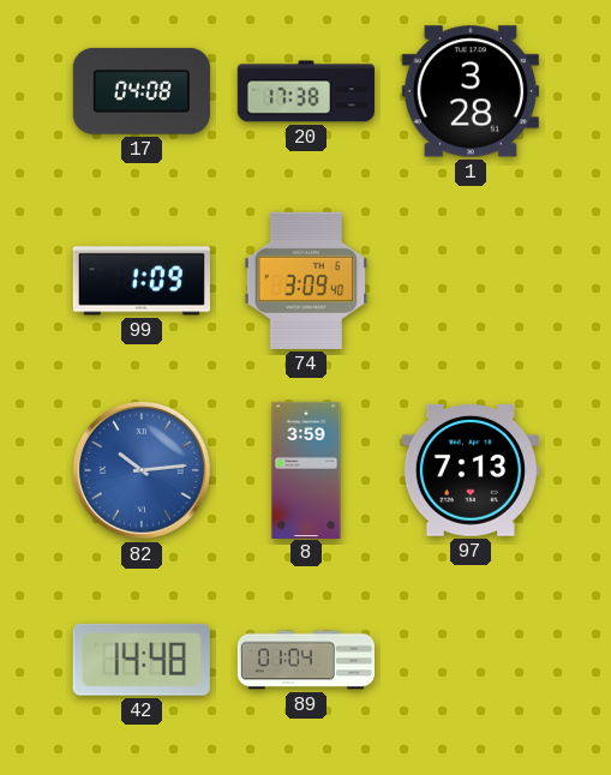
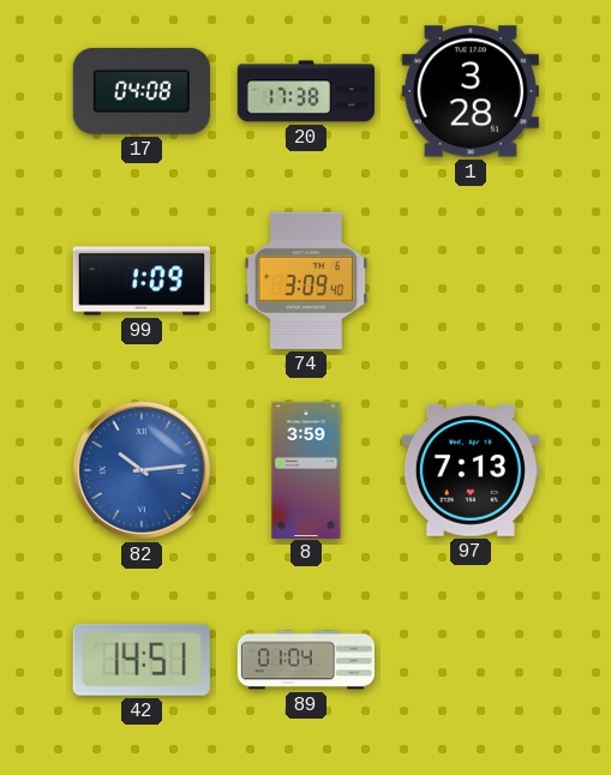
42: 14:48 -> 14:51 (142, 660)
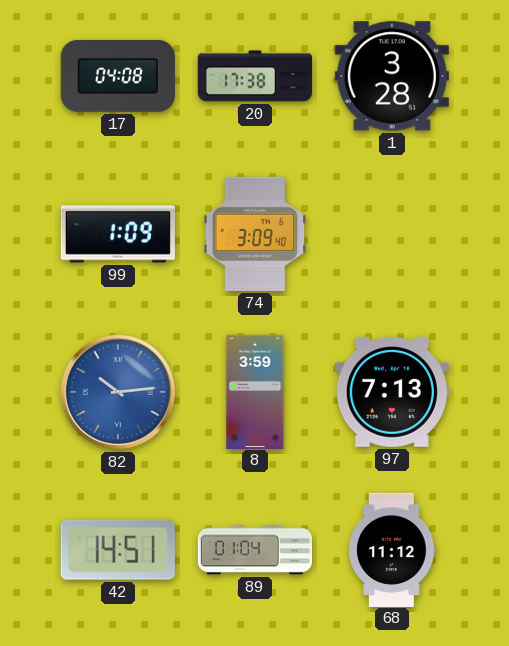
68: none -> 11:12 (392, 549)
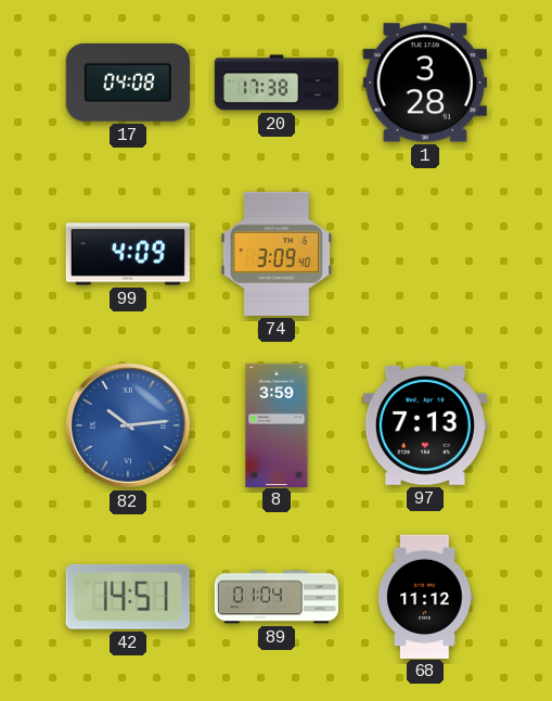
99: 1:09 -> 4:09 (128, 254)
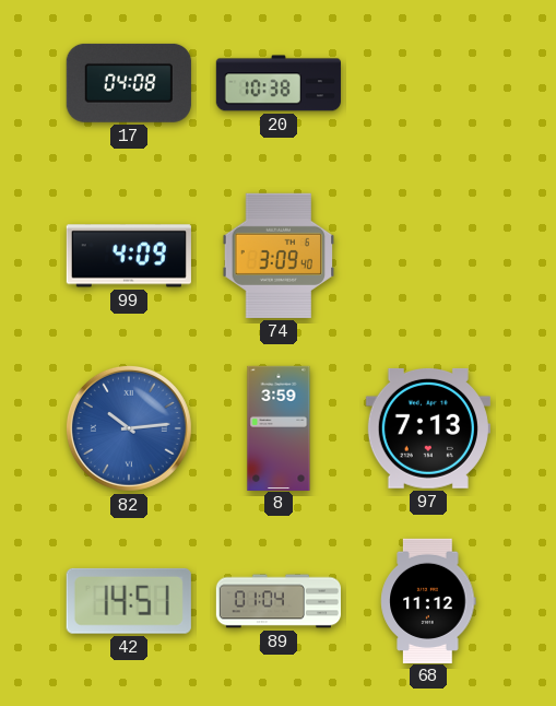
20: 17:38 -> 10:38 (277, 83)
1: 3:28 -> none (425, 82)
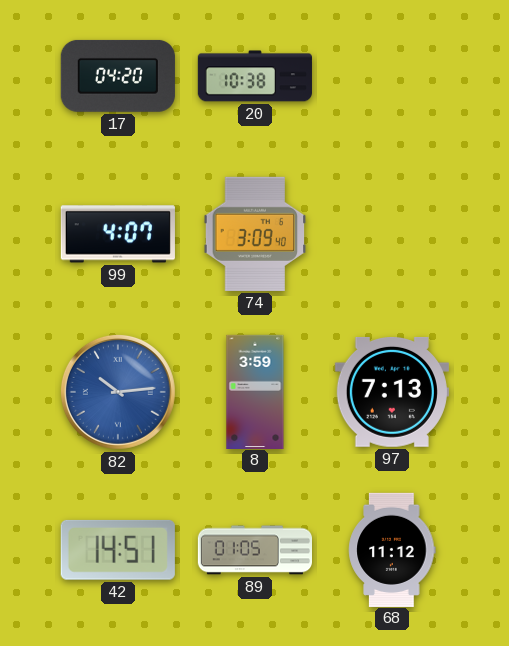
17: 04:08 -> 04:20 (118, 76)
99: 4:09 -> 4:07 (118, 234)
89: 01:04 -> 01:05 (255, 550)
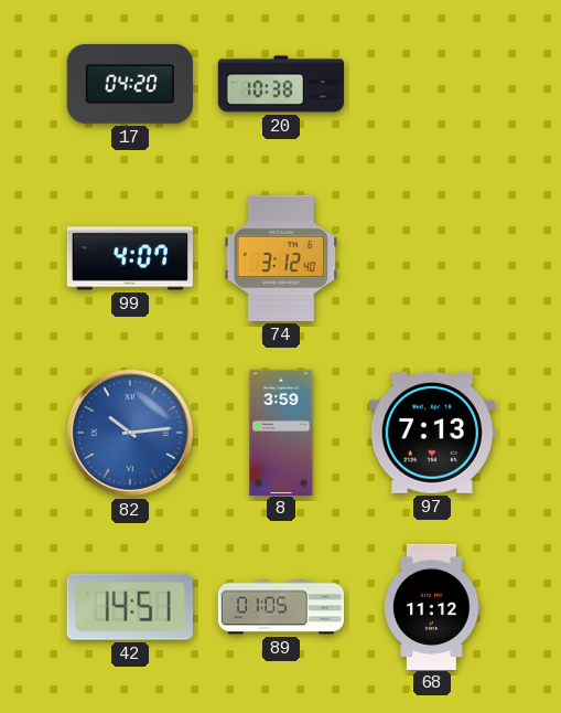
74: 3:09 -> 3:12 (281, 258)
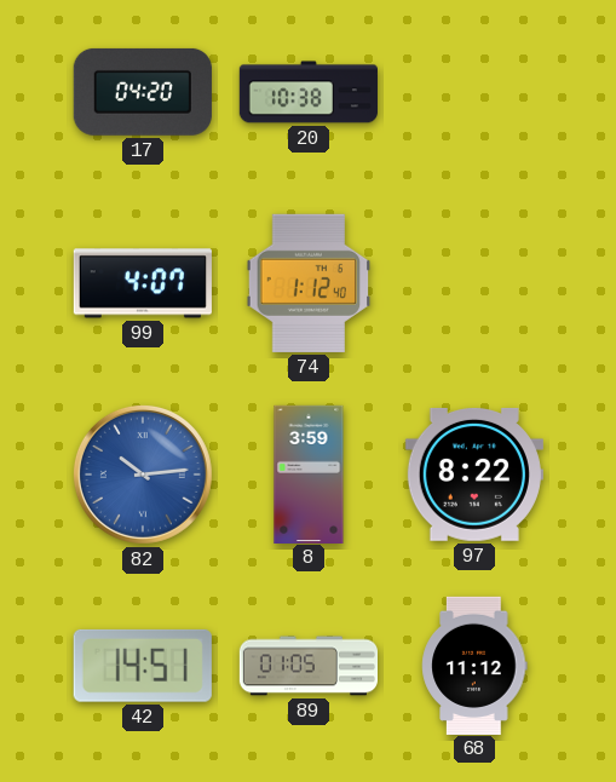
74: 3:12 -> 1:12 (309, 283)
97: 7:13 -> 8:22 (474, 475)
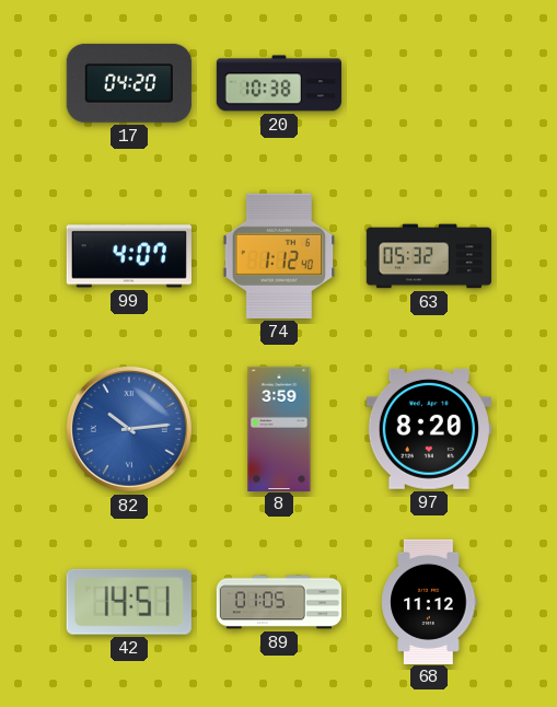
63: none -> 05:32 (428, 256)
97: 8:22 -> 8:20 (429, 429)
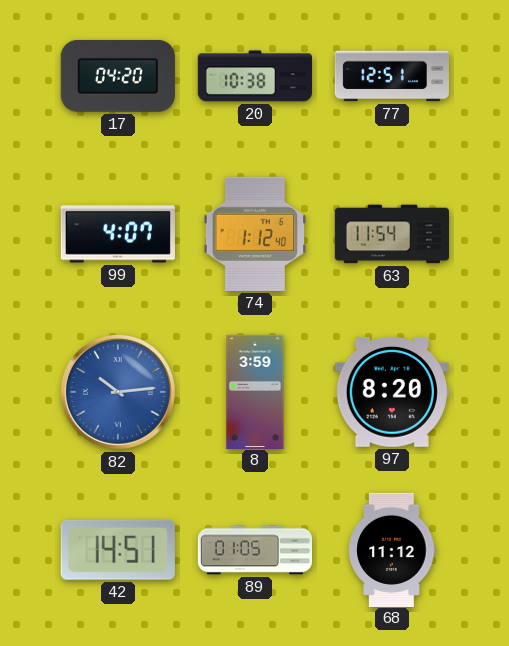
77: none -> 12:51 (391, 76)
63: 05:32 -> 11:54 (391, 234)
